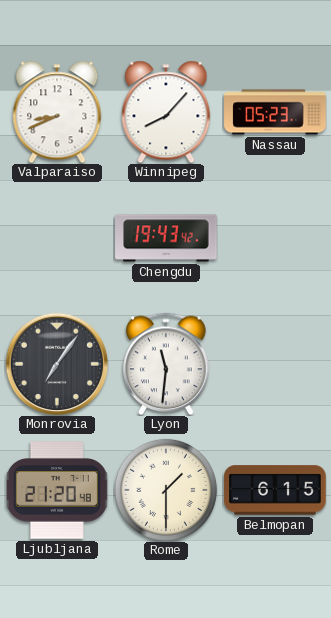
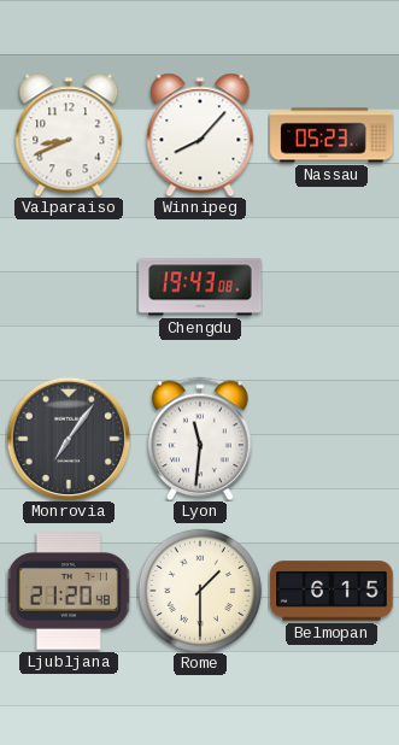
Chengdu: 19:43:42 -> 19:43:08 (200, 287)
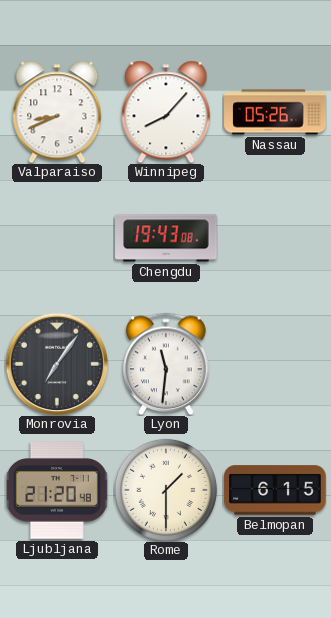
Nassau: 05:23 -> 05:26 (275, 112)
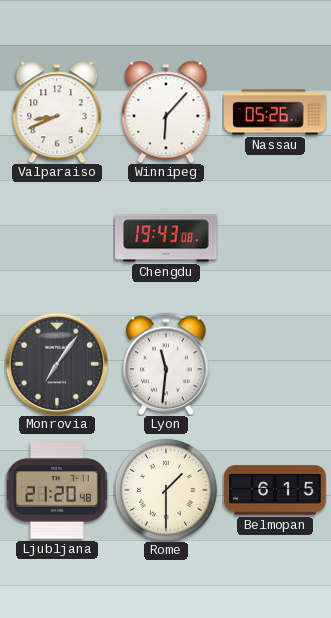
Winnipeg: 8:07 -> 6:07 (166, 112)
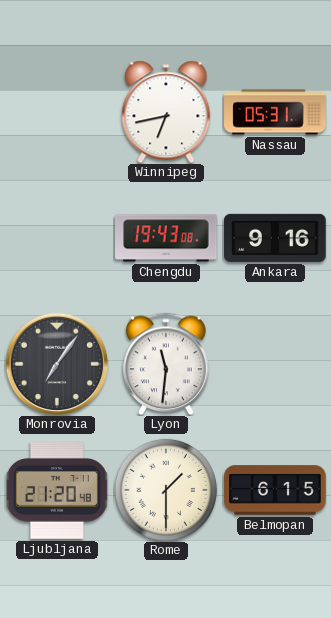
Valparaiso: 8:41 -> none (57, 112)
Winnipeg: 6:07 -> 6:43 (166, 112)
Nassau: 05:26 -> 05:31 (275, 112)
Ankara: none -> 9:16 (275, 238)
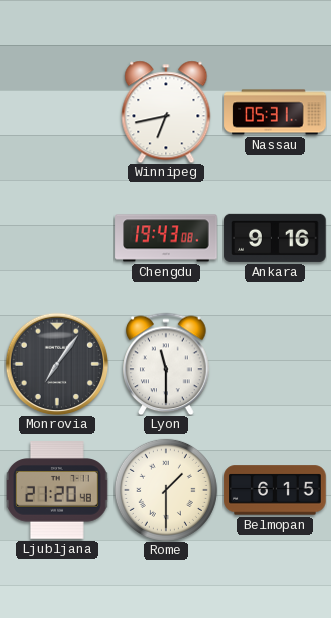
Lyon: 11:31 -> 11:30 (166, 364)
